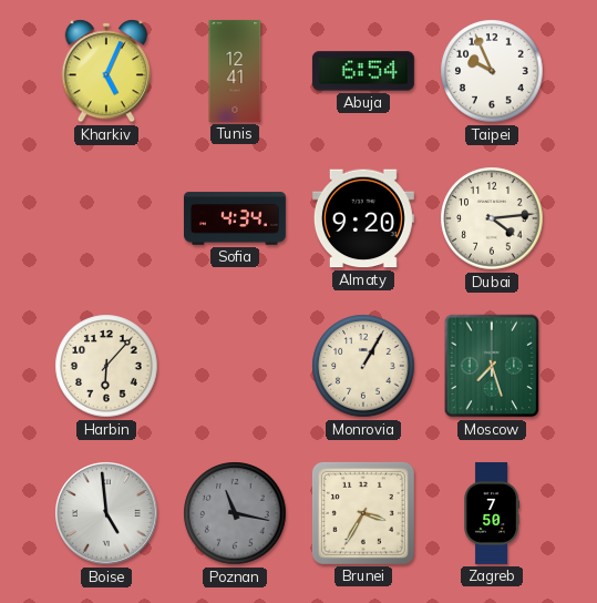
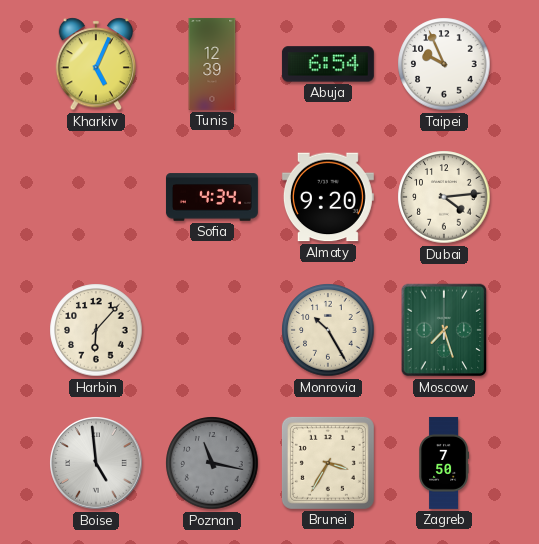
Tunis: 12:41 -> 12:39 (212, 64)
Monrovia: 1:05 -> 10:25 (328, 330)
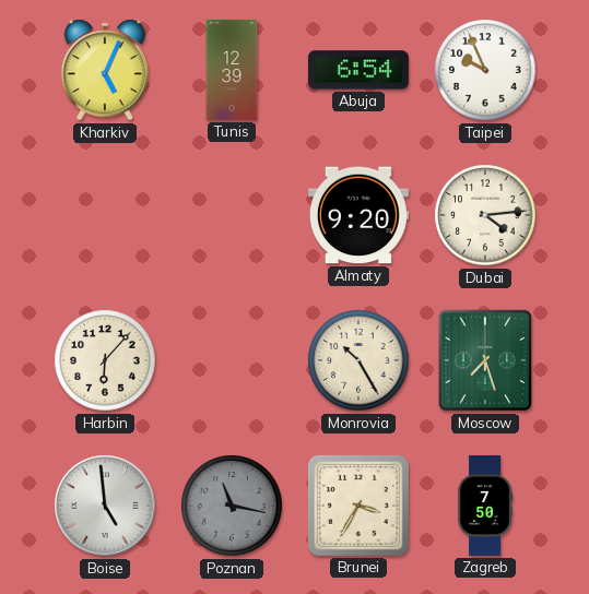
Sofia: 4:34 -> none (212, 197)
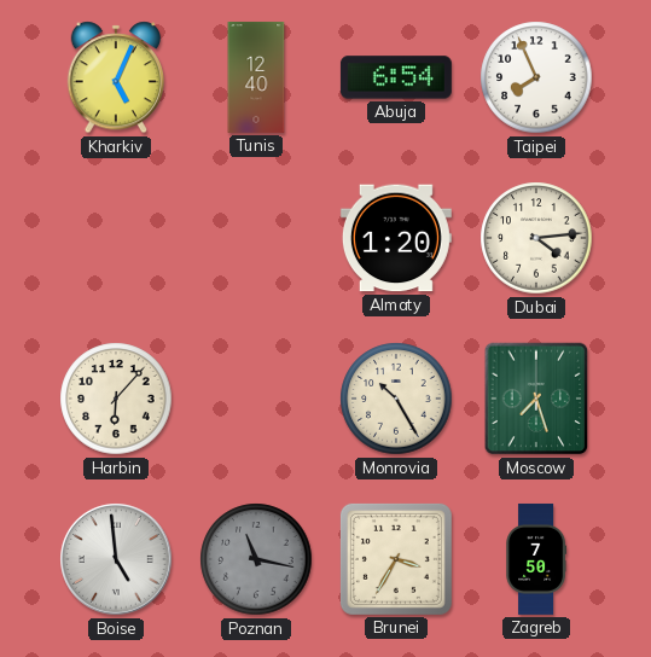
Tunis: 12:39 -> 12:40 (256, 77)
Taipei: 9:56 -> 7:56 (536, 77)
Almaty: 9:20 -> 1:20 (396, 238)
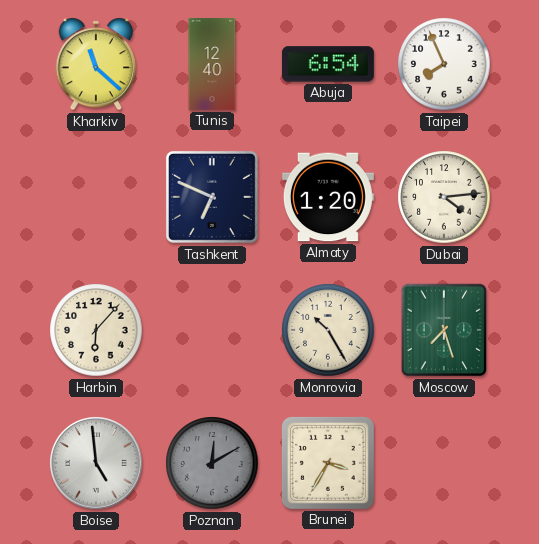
Kharkiv: 5:04 -> 11:22 (95, 64)
Tashkent: none -> 6:49 (212, 197)
Poznan: 11:17 -> 12:10 (212, 463)
Zagreb: 7:50 -> none (536, 559)
